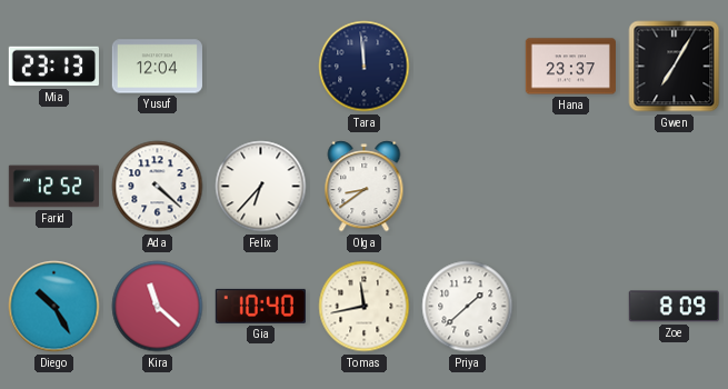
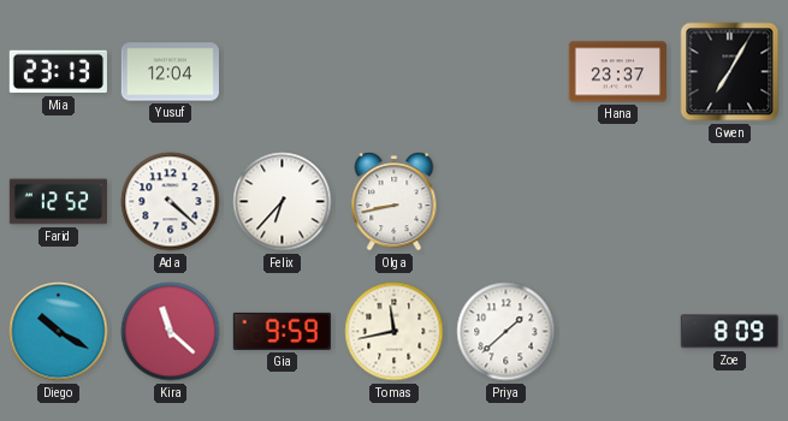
Tara: 11:59 -> none (365, 67)
Olga: 8:39 -> 8:43 (395, 202)
Diego: 10:25 -> 10:20 (59, 332)
Gia: 10:40 -> 9:59 (282, 331)
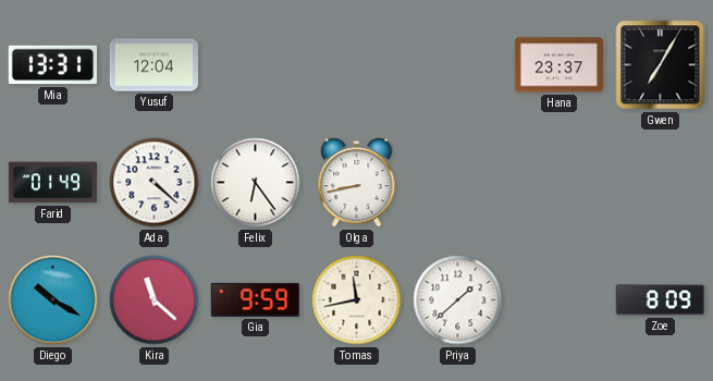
Mia: 23:13 -> 13:31 (52, 65)
Farid: 12:52 -> 01:49 (52, 183)
Felix: 6:37 -> 6:24 (256, 183)
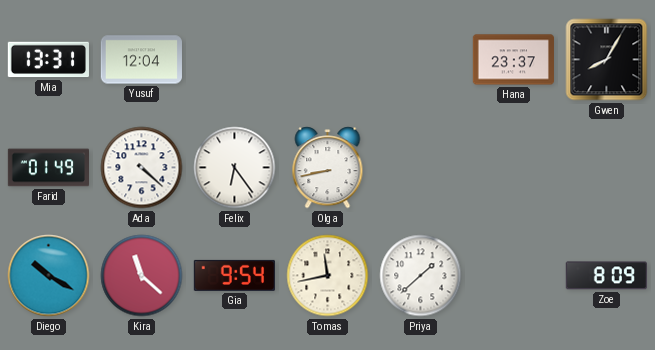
Gwen: 7:05 -> 8:05 (607, 60)
Gia: 9:59 -> 9:54 (234, 275)
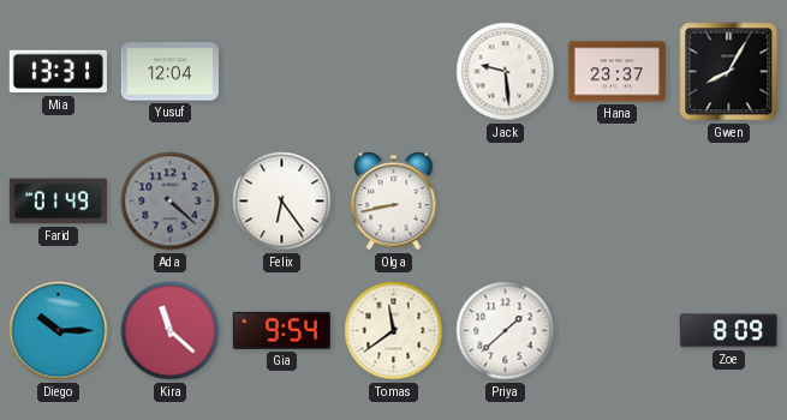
Jack: none -> 9:29 (506, 72)
Ada dial: white -> grey (171, 202)
Diego: 10:20 -> 10:15 (59, 331)
Tomas: 11:43 -> 11:39 (394, 331)
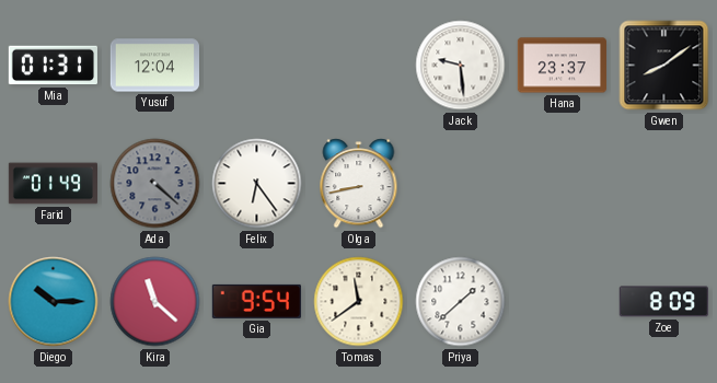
Mia: 13:31 -> 01:31 (53, 66)
Gwen: 8:05 -> 8:09 (664, 66)
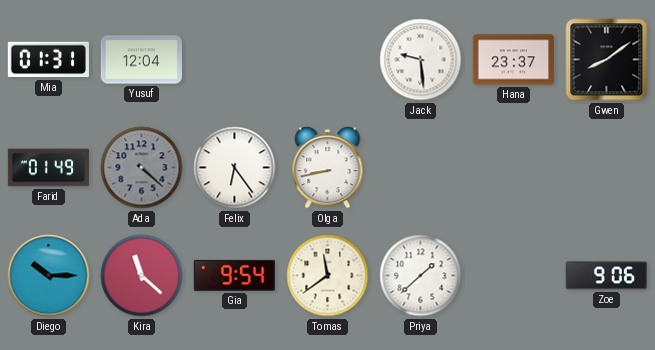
Zoe: 8:09 -> 9:06 (606, 276)
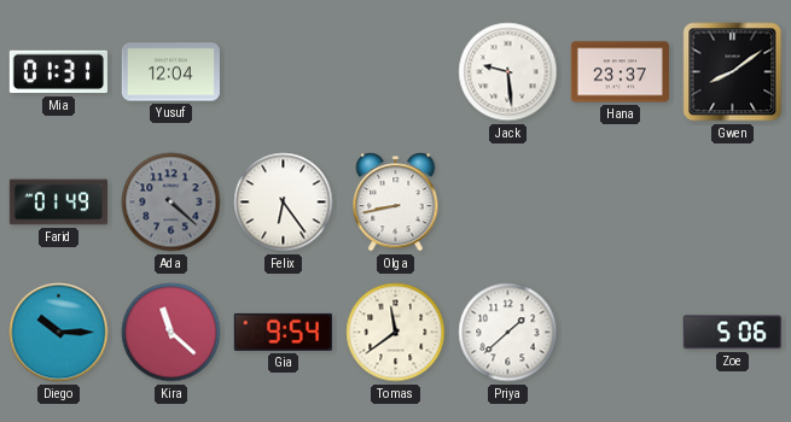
Zoe: 9:06 -> 5:06 (732, 333)
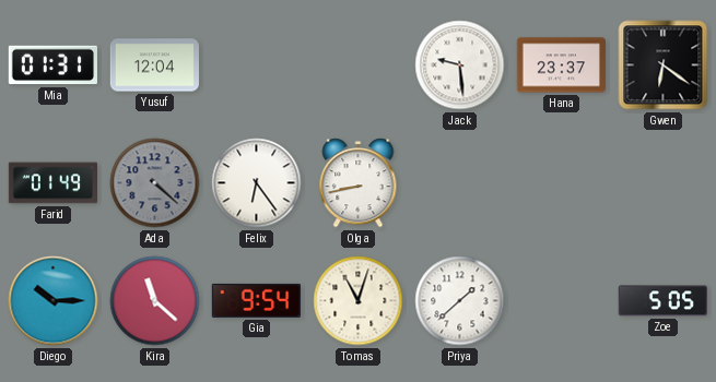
Gwen: 8:09 -> 6:21 (664, 65)
Tomas: 11:39 -> 11:03 (359, 301)
Zoe: 5:06 -> 5:05 (662, 301)
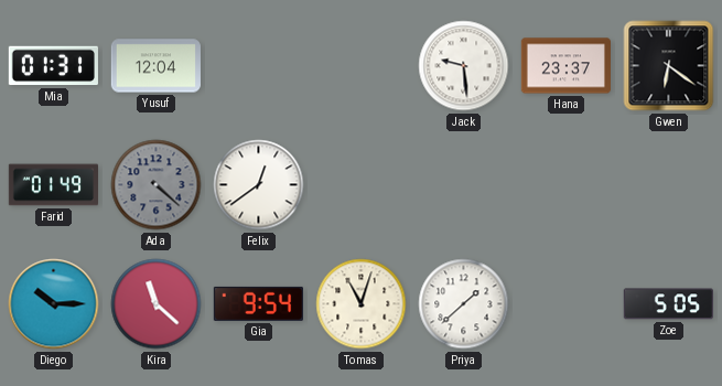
Felix: 6:24 -> 12:39 (259, 185)
Olga: 8:43 -> none (359, 183)
